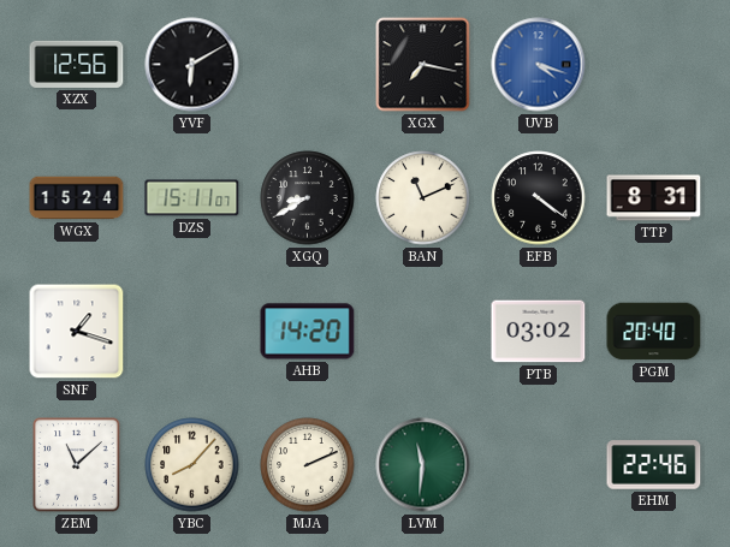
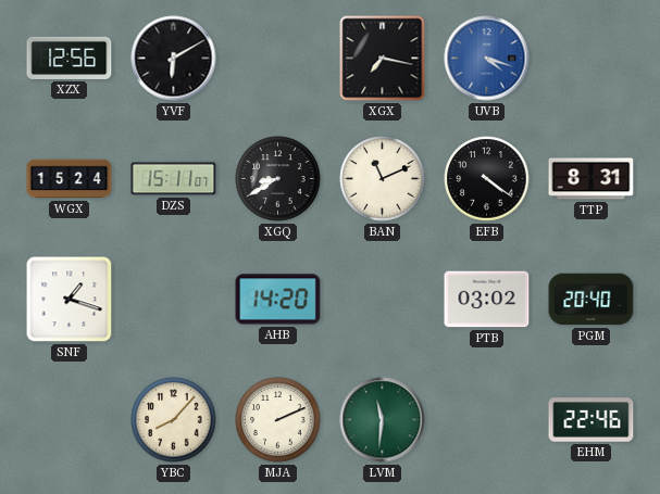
ZEM: 11:08 -> none (77, 465)
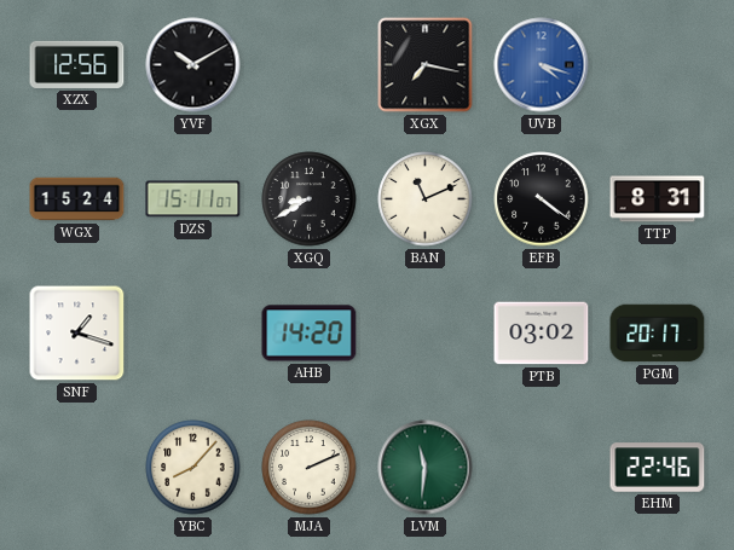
YVF: 6:10 -> 10:10 (193, 65)
PGM: 20:40 -> 20:17 (658, 334)
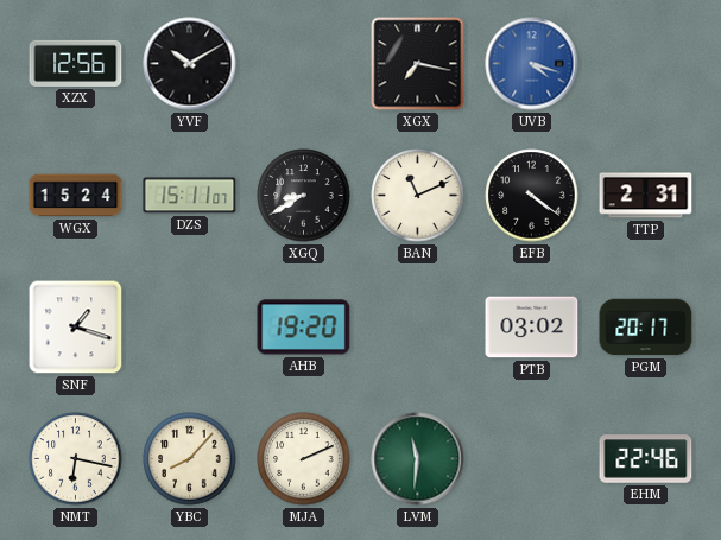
TTP: 8:31 -> 2:31 (646, 196)
AHB: 14:20 -> 19:20 (304, 328)
NMT: none -> 6:17 (76, 459)
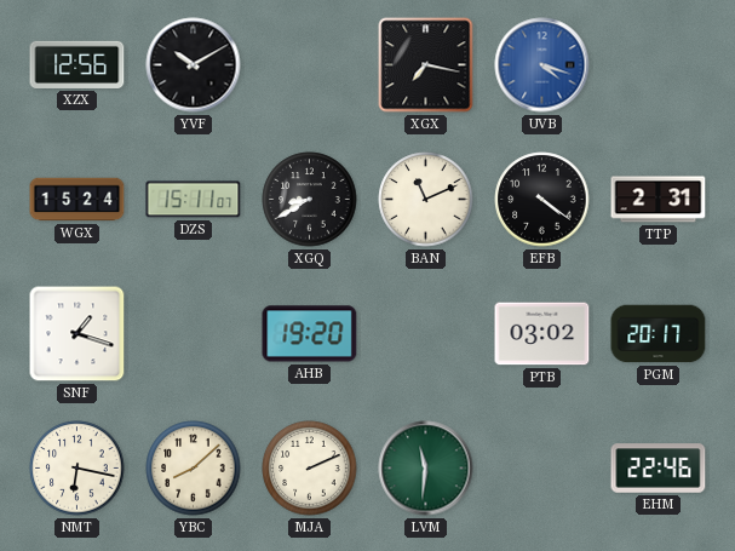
YBC: 8:07 -> 8:08 (194, 469)
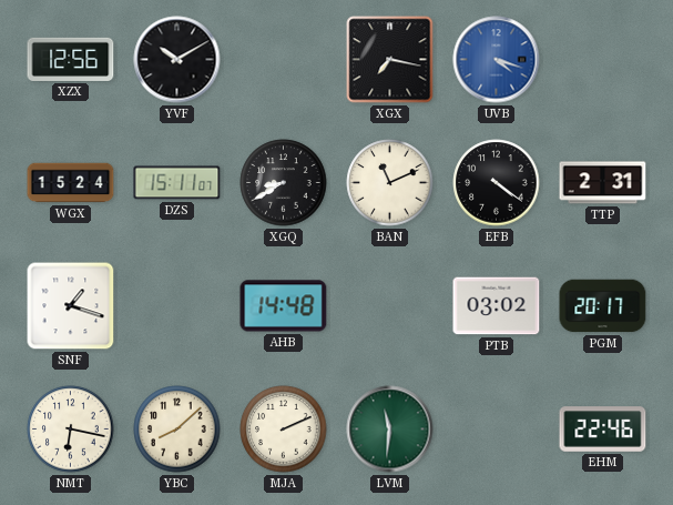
AHB: 19:20 -> 14:48 (284, 306)
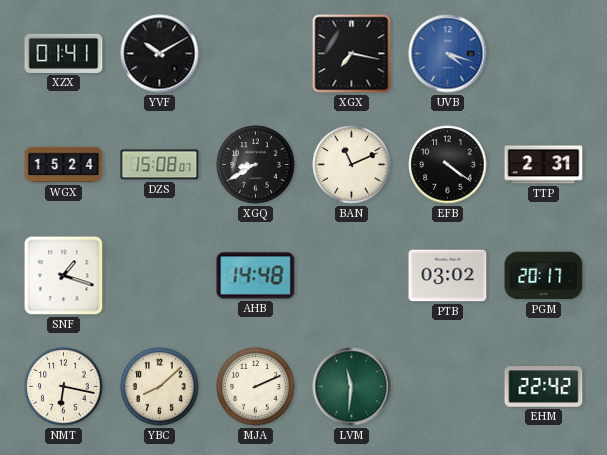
XZX: 12:56 -> 01:41 (64, 53)
DZS: 15:11 -> 15:08 (160, 165)
EHM: 22:46 -> 22:42 (544, 387)
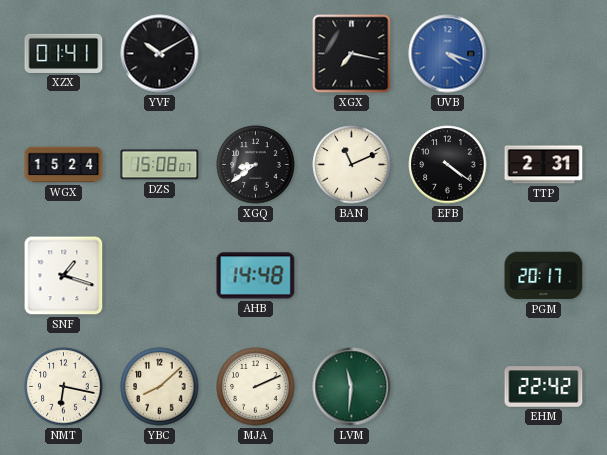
XGQ: 8:40 -> 8:39 (256, 165)
PTB: 03:02 -> none (448, 276)
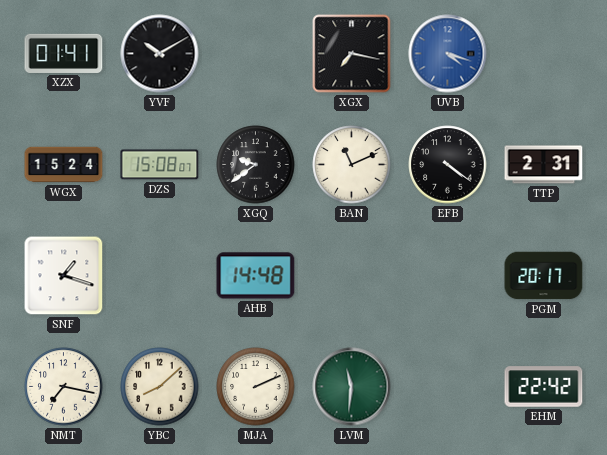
XGQ: 8:39 -> 9:39 (256, 165)
NMT: 6:17 -> 7:17 (64, 387)
